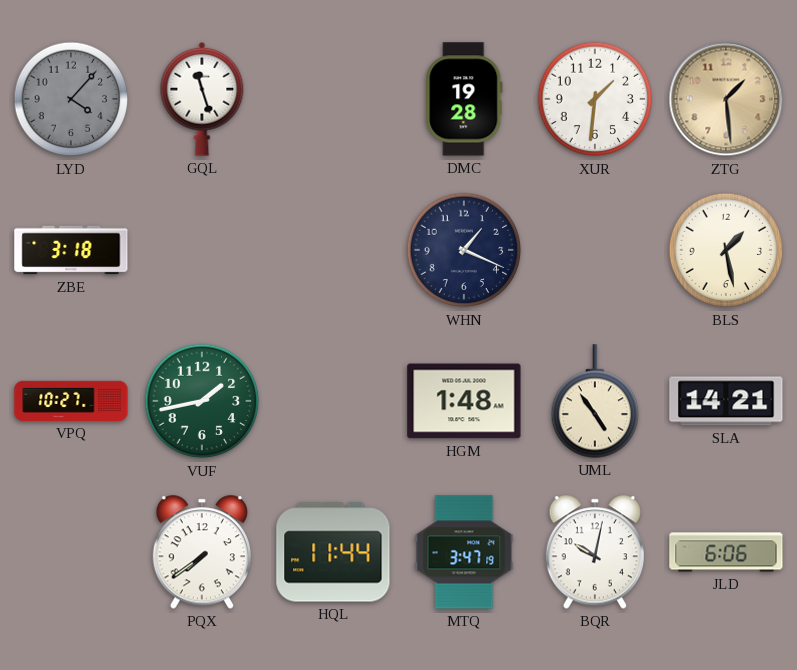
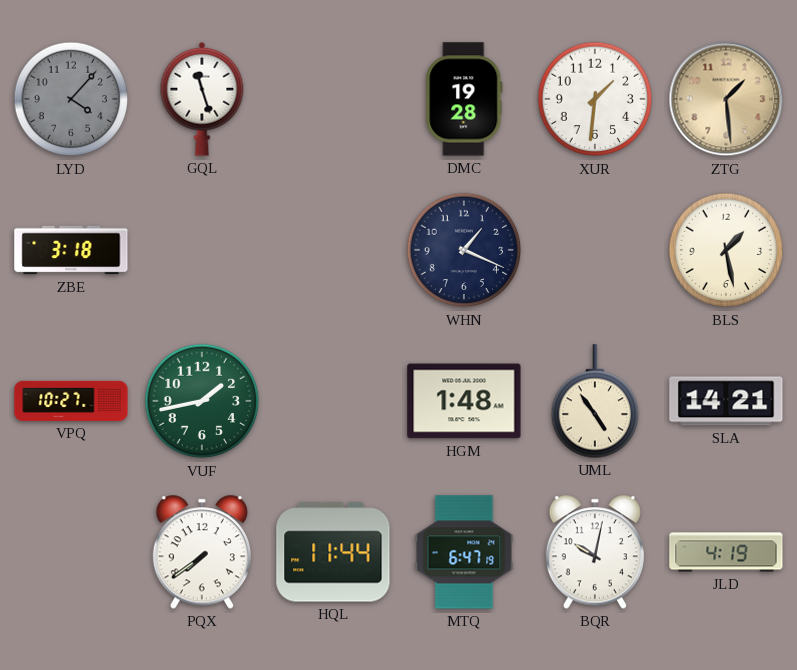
MTQ: 3:47 -> 6:47 (464, 552)
JLD: 6:06 -> 4:19 (726, 552)
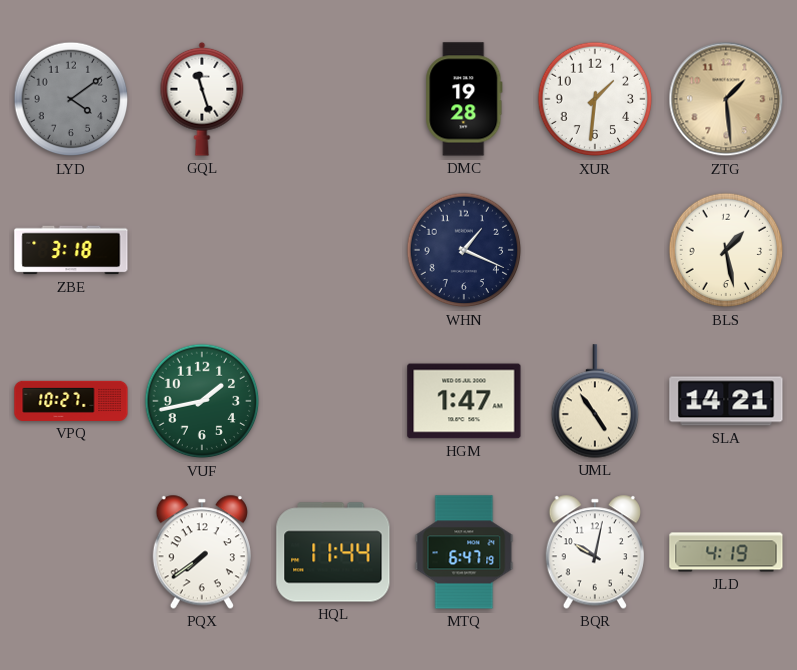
LYD: 4:07 -> 4:09 (71, 99)
HGM: 1:48 -> 1:47 (464, 401)
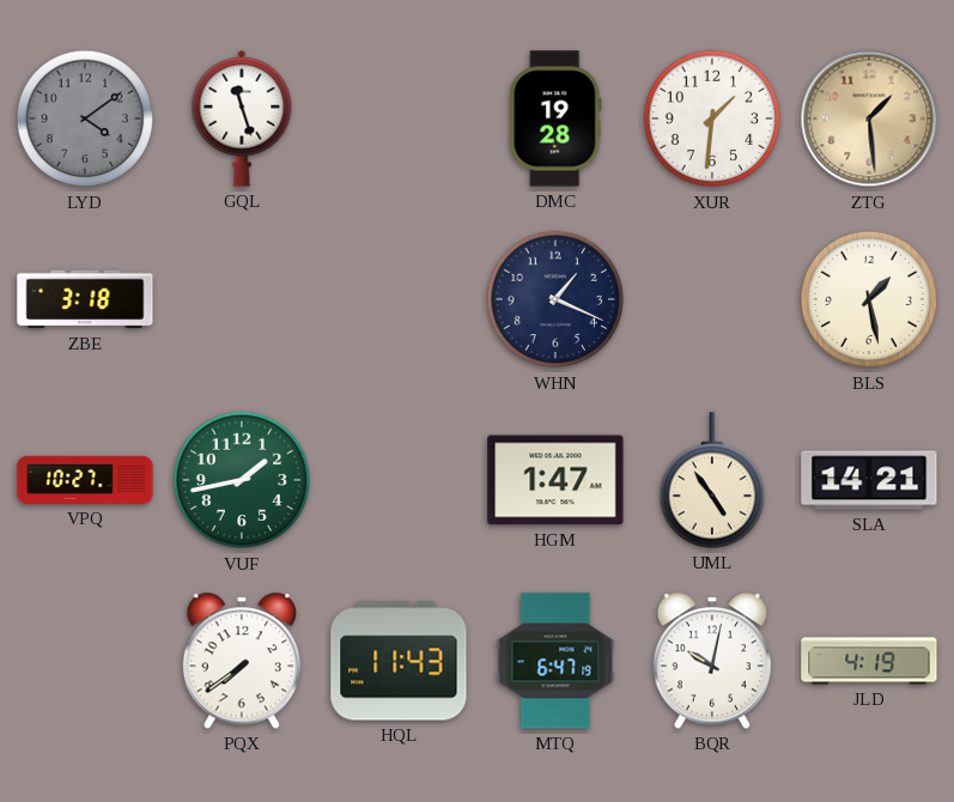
HQL: 11:44 -> 11:43 (399, 661)
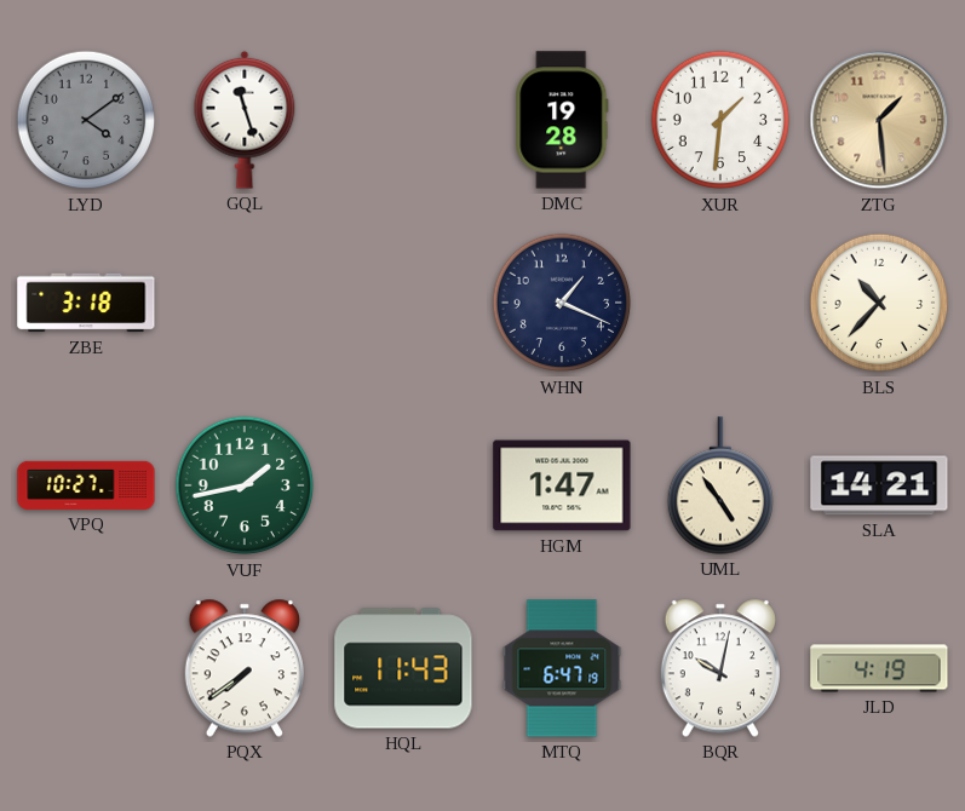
BLS: 1:28 -> 10:37 (879, 303)
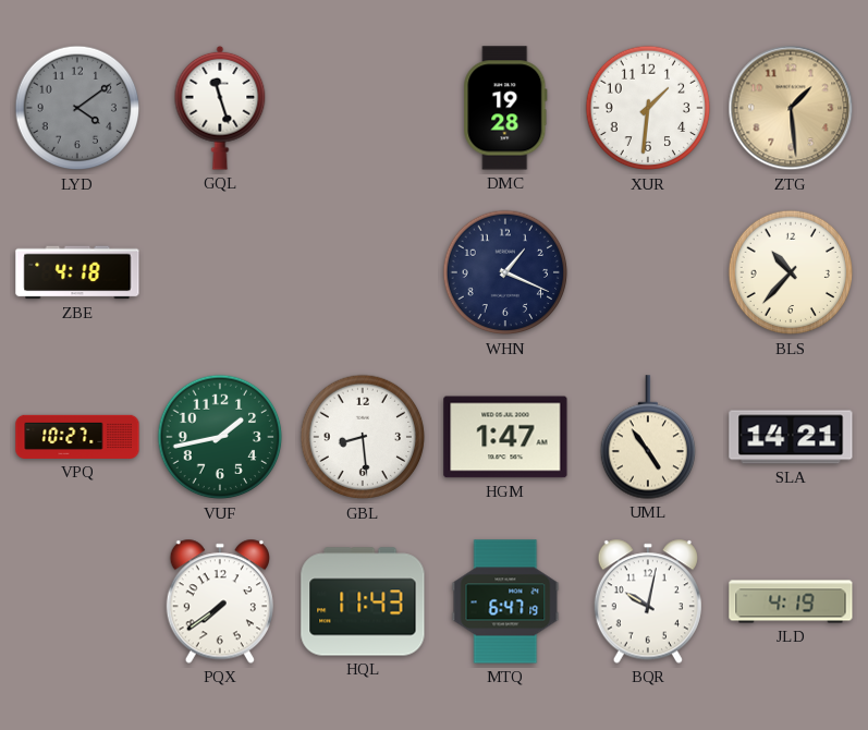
ZBE: 3:18 -> 4:18 (77, 272)
GBL: none -> 8:29 (363, 437)
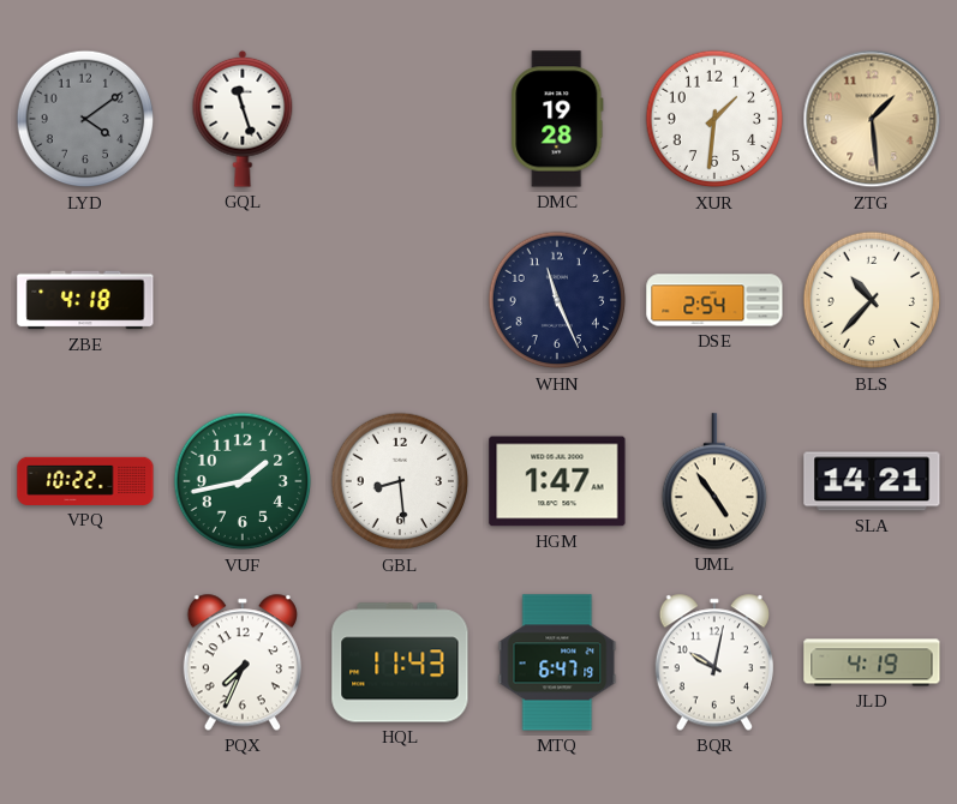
WHN: 1:19 -> 11:26 (557, 300)
DSE: none -> 2:54 (714, 300)
VPQ: 10:27 -> 10:22 (85, 481)
PQX: 7:39 -> 7:34 (243, 662)
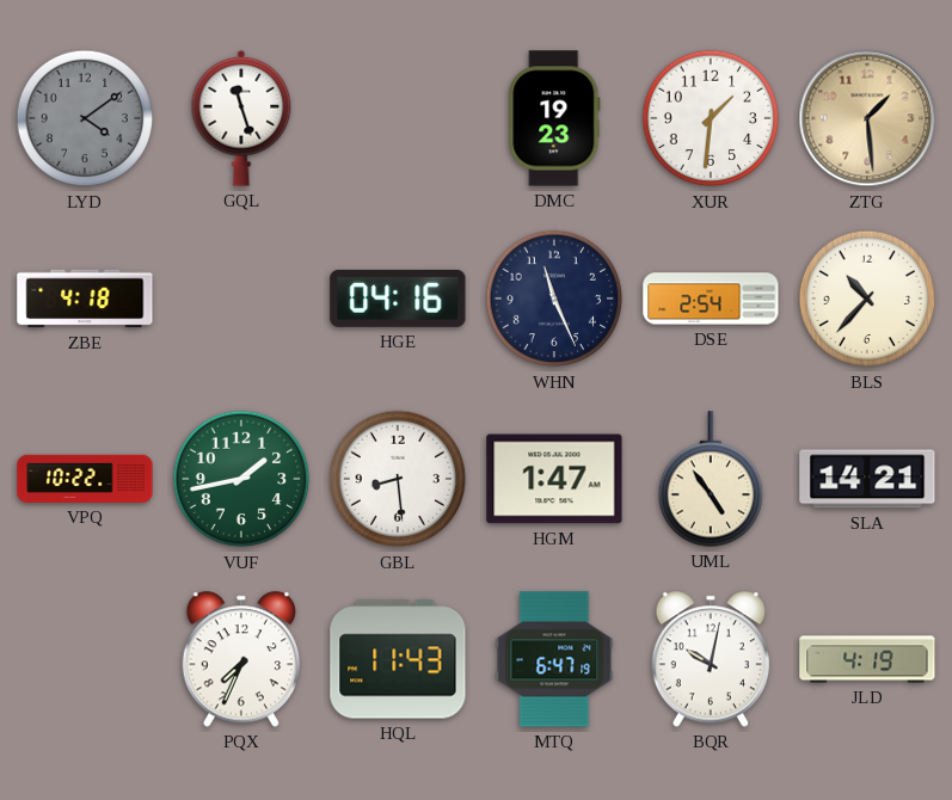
DMC: 19:28 -> 19:23 (554, 118)
HGE: none -> 04:16 (398, 299)
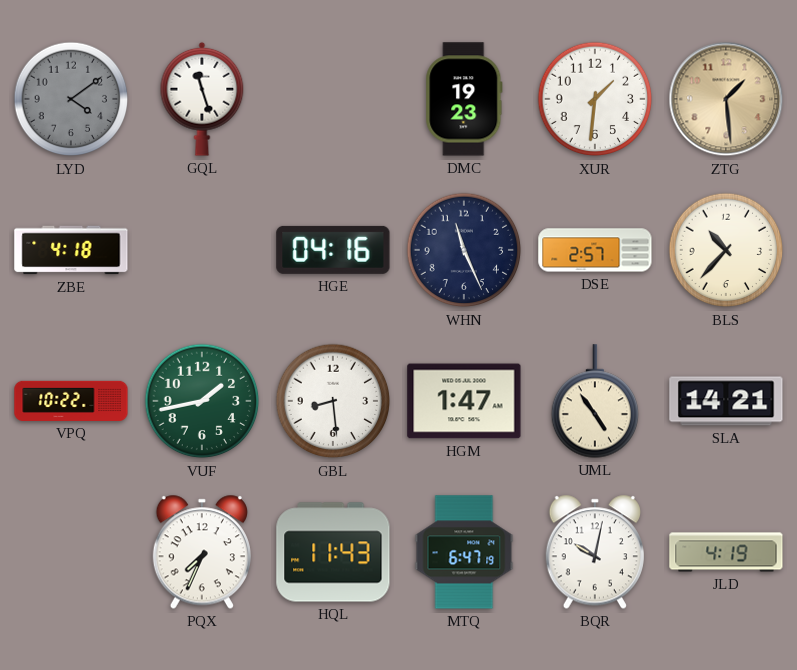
DSE: 2:54 -> 2:57 (595, 250)
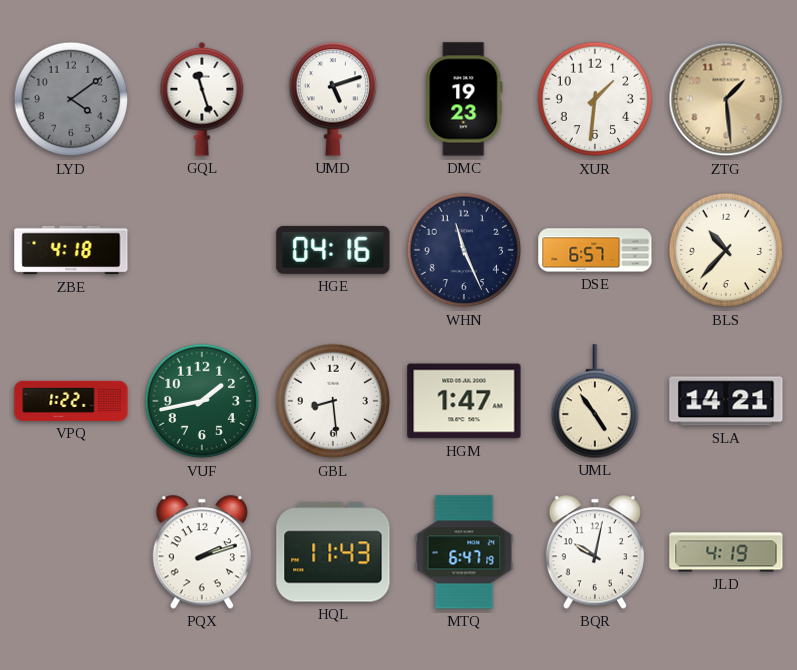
UMD: none -> 5:12 (332, 99)
DSE: 2:57 -> 6:57 (595, 250)
VPQ: 10:22 -> 1:22 (71, 401)
PQX: 7:34 -> 2:12 (202, 552)
